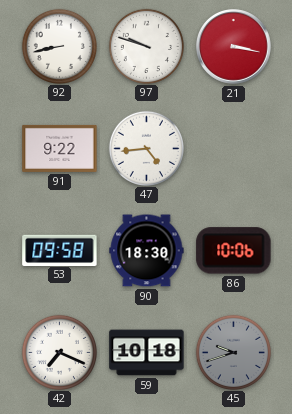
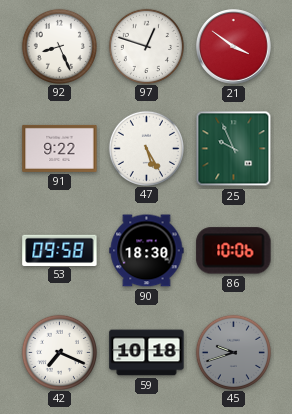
92: 8:43 -> 8:26 (59, 46)
97: 9:48 -> 12:48 (146, 46)
21: 3:17 -> 3:51 (234, 47)
47: 4:44 -> 5:25 (146, 148)
25: none -> 9:56 (234, 149)
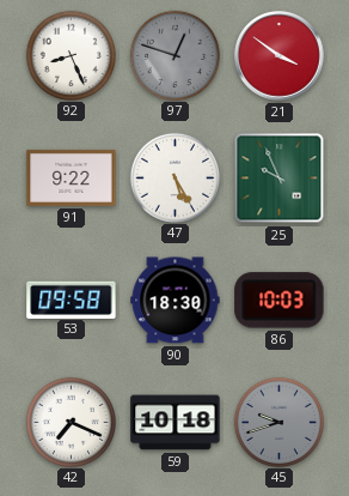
97 dial: white -> grey (174, 55)
86: 10:06 -> 10:03 (280, 301)
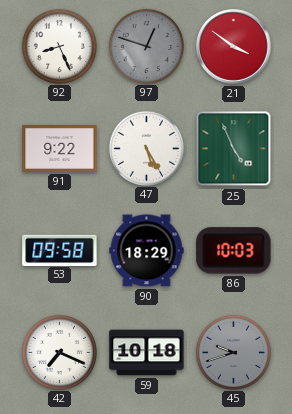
25: 9:56 -> 4:56 (234, 149)
90: 18:30 -> 18:29 (147, 251)
